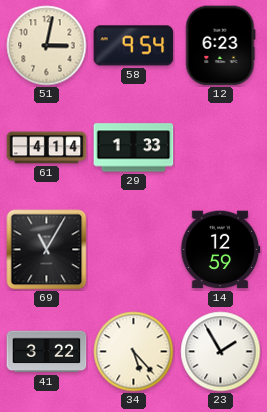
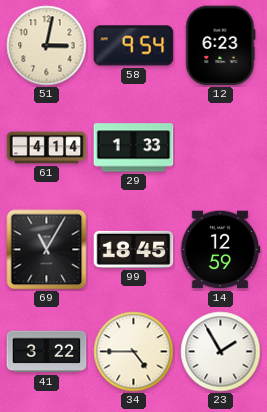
99: none -> 18:45 (134, 249)
34: 5:23 -> 4:45 (134, 352)
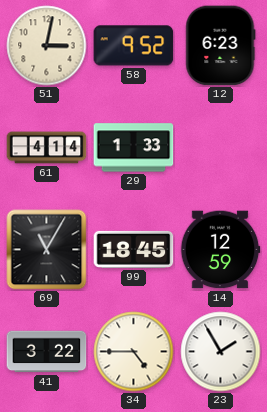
58: 9:54 -> 9:52 (134, 46)
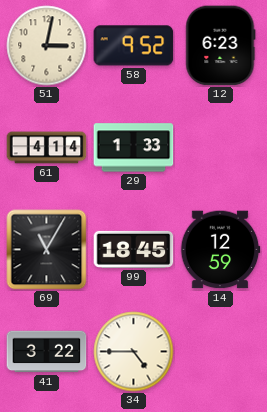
23: 1:55 -> none (221, 352)
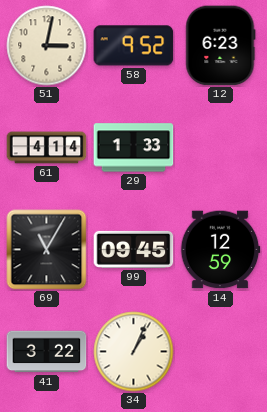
99: 18:45 -> 09:45 (134, 249)
34: 4:45 -> 1:04 (134, 352)
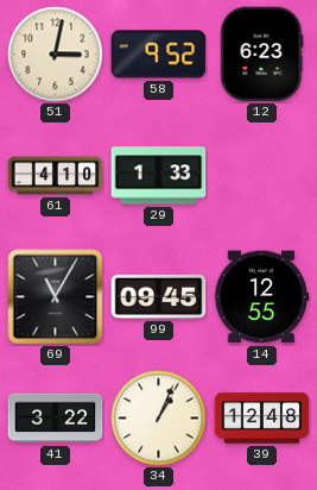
61: 4:14 -> 4:10 (56, 176)
14: 12:59 -> 12:55 (261, 297)
39: none -> 12:48 (262, 419)
